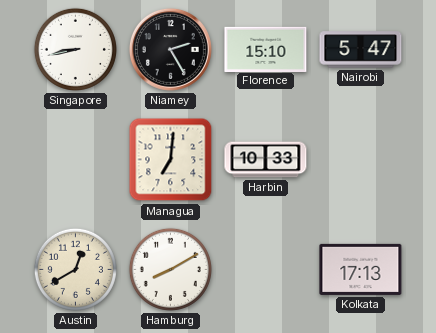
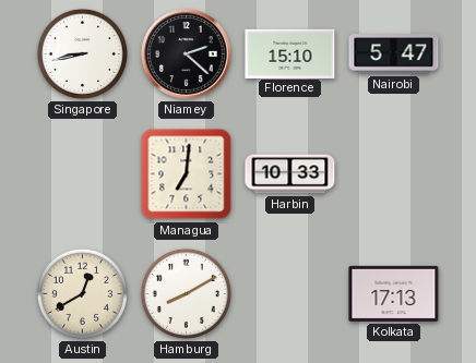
Niamey: 2:25 -> 2:22 (186, 53)
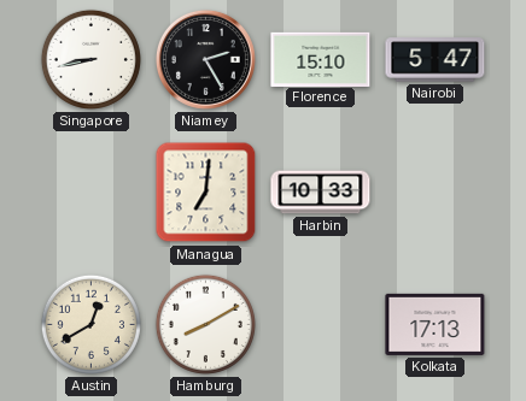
Niamey: 2:22 -> 2:25 (205, 59)
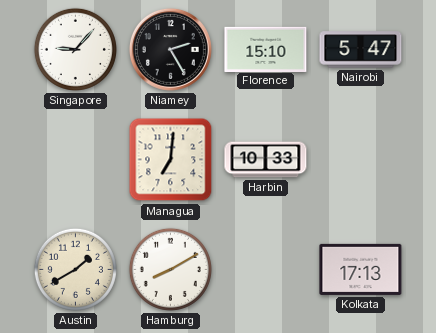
Singapore: 8:43 -> 9:07 (75, 49)
Austin: 12:40 -> 1:40 (75, 269)
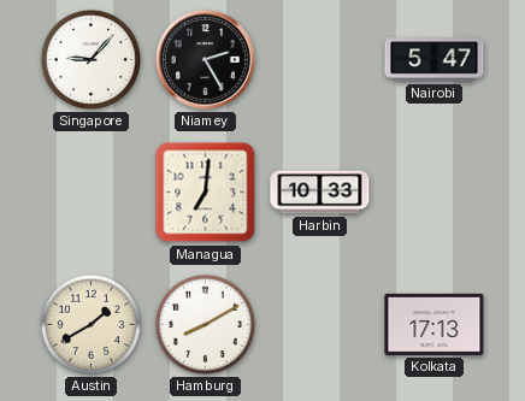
Florence: 15:10 -> none (266, 49)
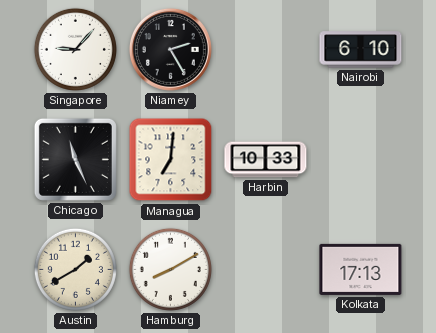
Nairobi: 5:47 -> 6:10 (361, 50)
Chicago: none -> 11:26 (75, 159)
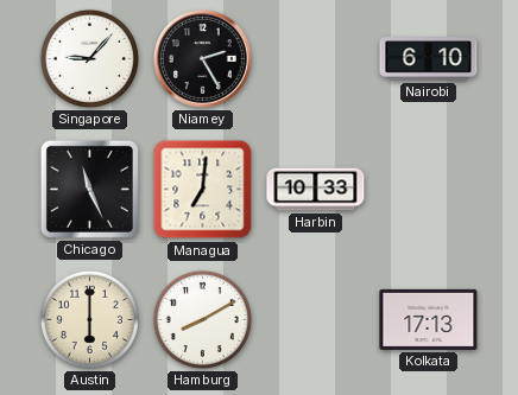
Austin: 1:40 -> 6:00 (89, 319)
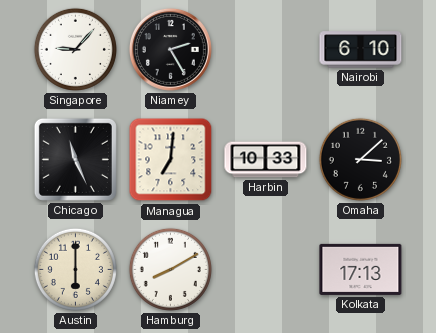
Omaha: none -> 3:08 (360, 159)
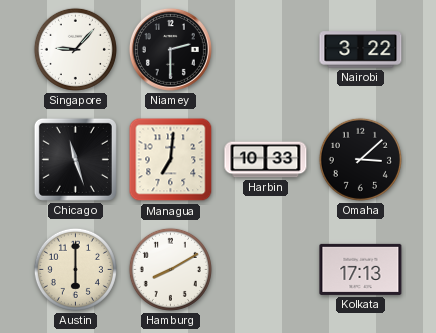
Niamey: 2:25 -> 2:30 (170, 49)
Nairobi: 6:10 -> 3:22 (361, 50)
Chicago: 11:26 -> 11:27 (75, 159)
